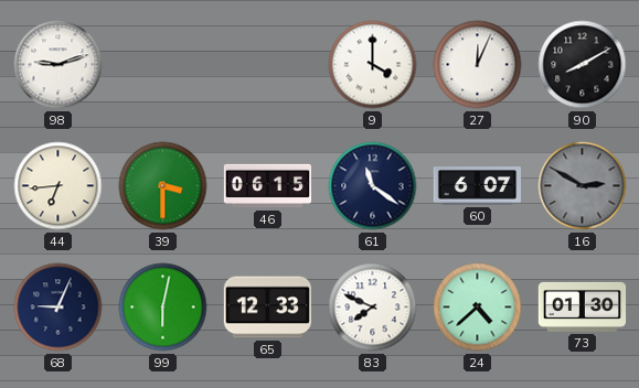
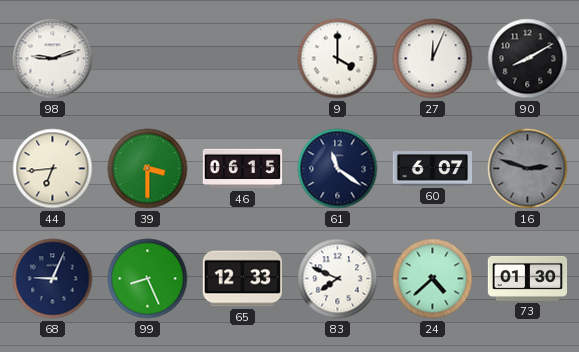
16: 2:50 -> 2:48 (528, 169)
99: 6:02 -> 8:26 (148, 279)
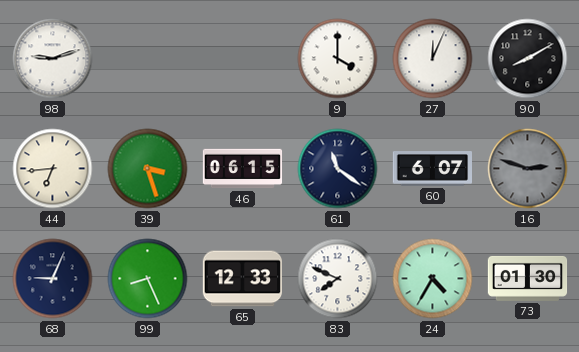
39: 3:30 -> 3:27 (148, 169)
24: 4:38 -> 4:35 (433, 279)
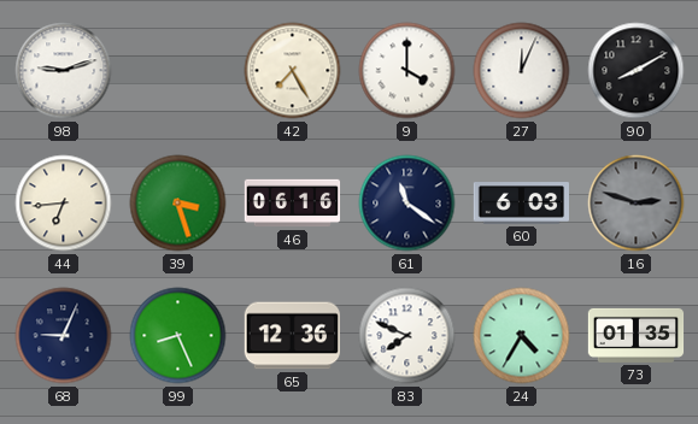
42: none -> 7:25 (293, 71)
46: 06:15 -> 06:16 (293, 204)
60: 6:07 -> 6:03 (522, 204)
65: 12:33 -> 12:36 (292, 336)
73: 01:30 -> 01:35 (637, 335)
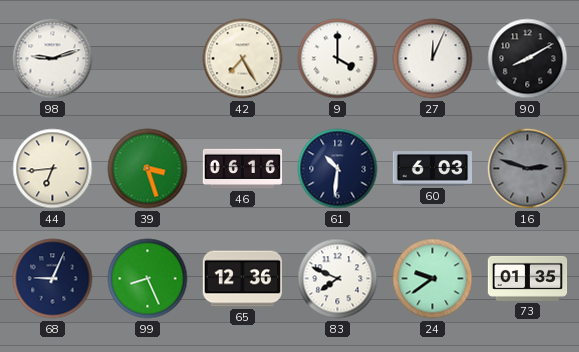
61: 11:21 -> 10:31 (338, 169)
24: 4:35 -> 9:39 (433, 279)
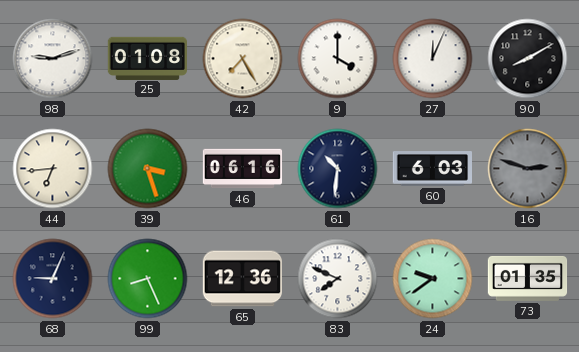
25: none -> 01:08 (148, 58)
